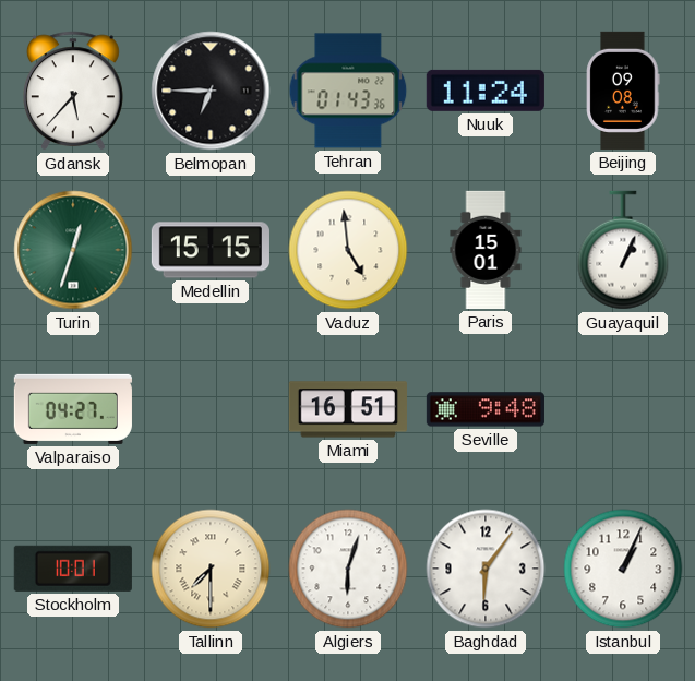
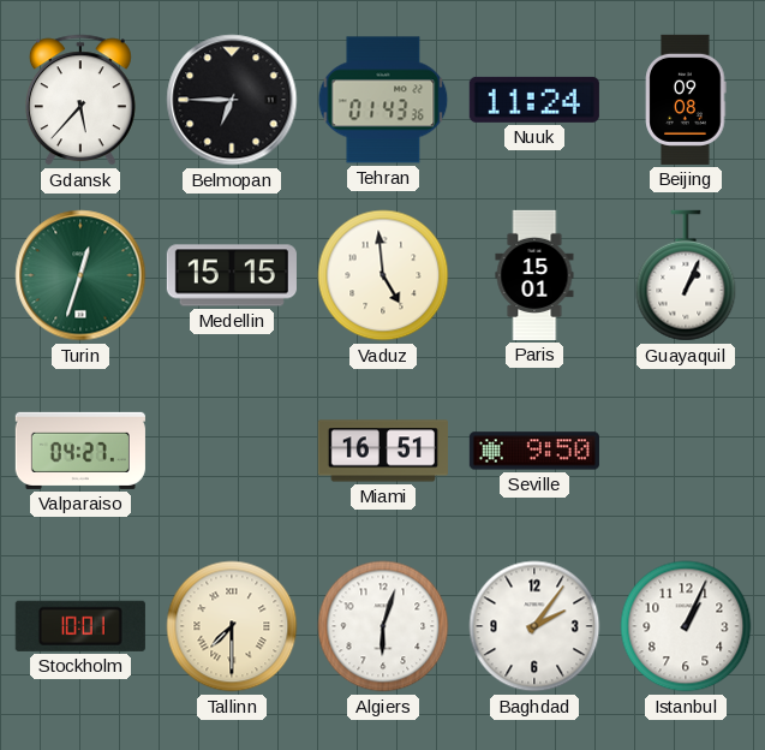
Seville: 9:48 -> 9:50 (534, 451)
Baghdad: 6:06 -> 2:06 (534, 626)
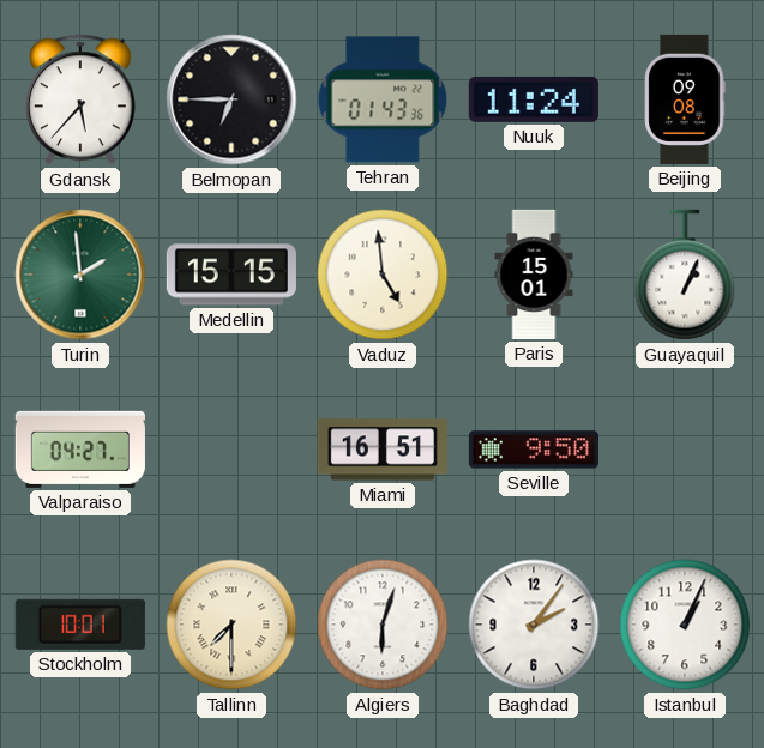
Turin: 12:33 -> 1:59 (80, 275)
